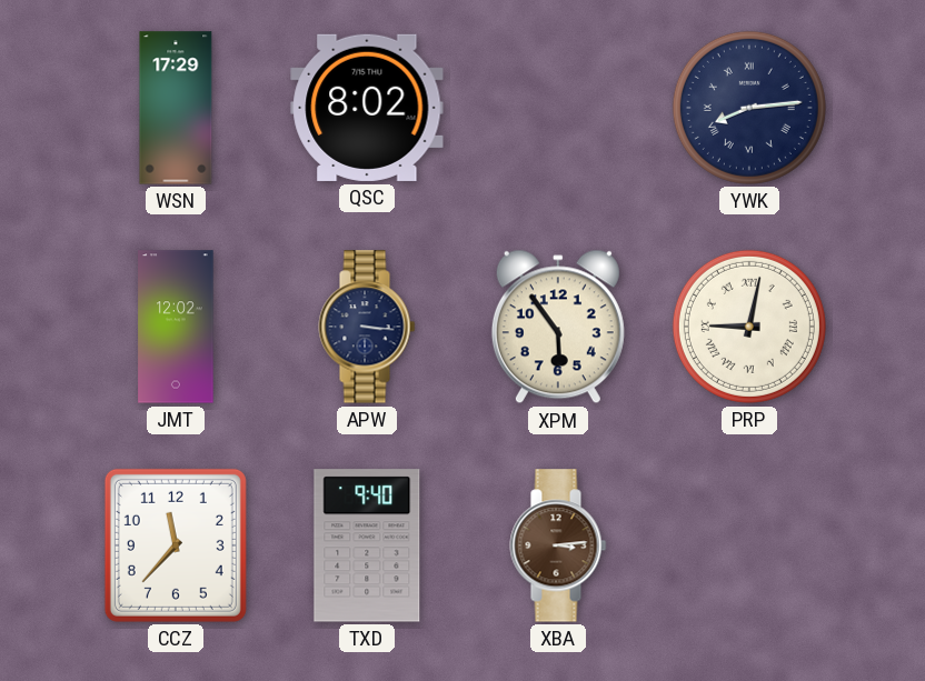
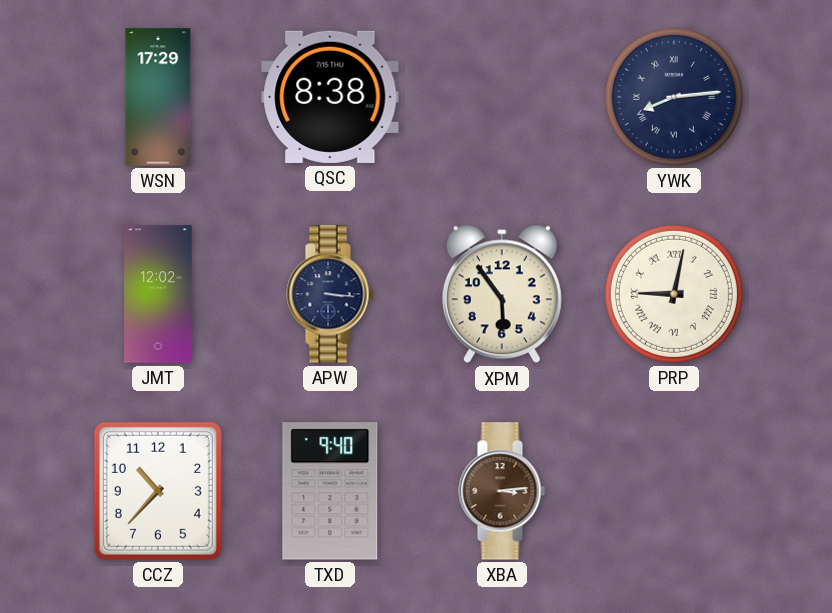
QSC: 8:02 -> 8:38 (330, 97)
CCZ: 11:37 -> 10:37 (158, 491)
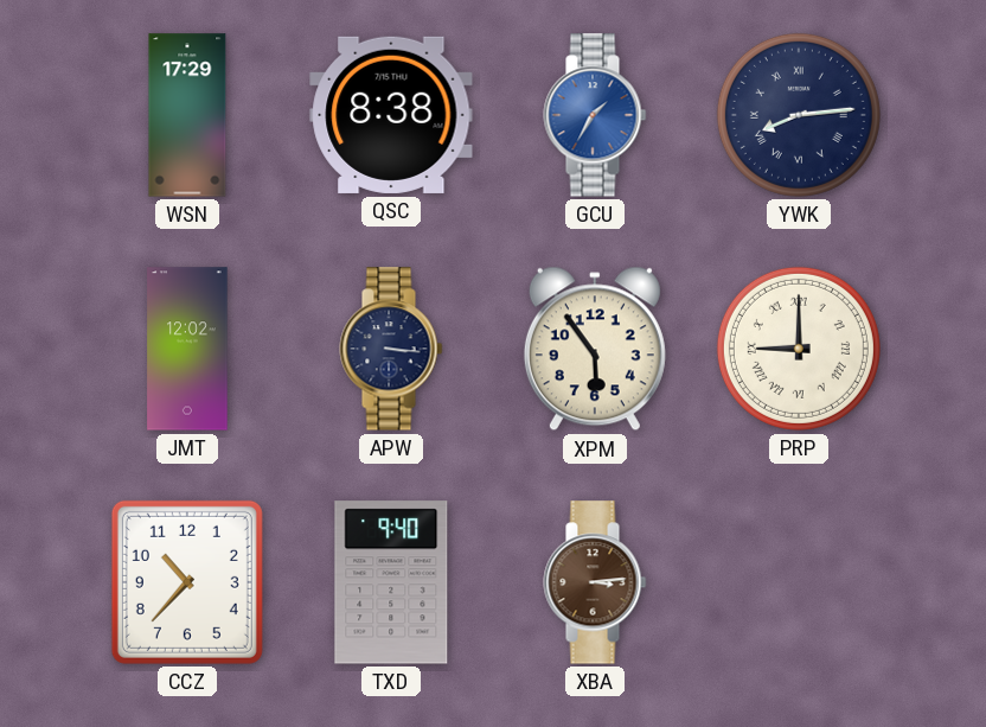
GCU: none -> 1:35 (595, 115)
PRP: 9:02 -> 9:00 (799, 349)
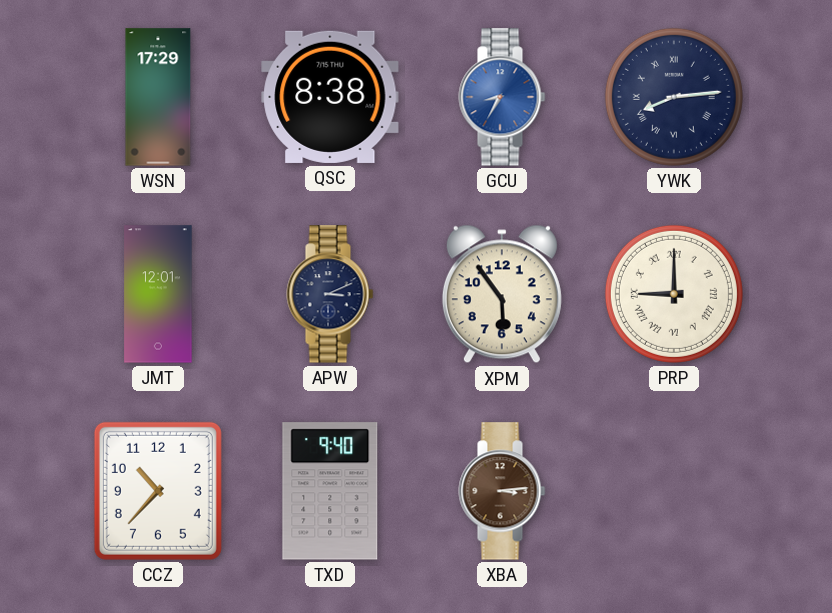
GCU: 1:35 -> 8:35 (502, 97)
JMT: 12:02 -> 12:01 (158, 294)
APW: 3:16 -> 3:11 (330, 294)
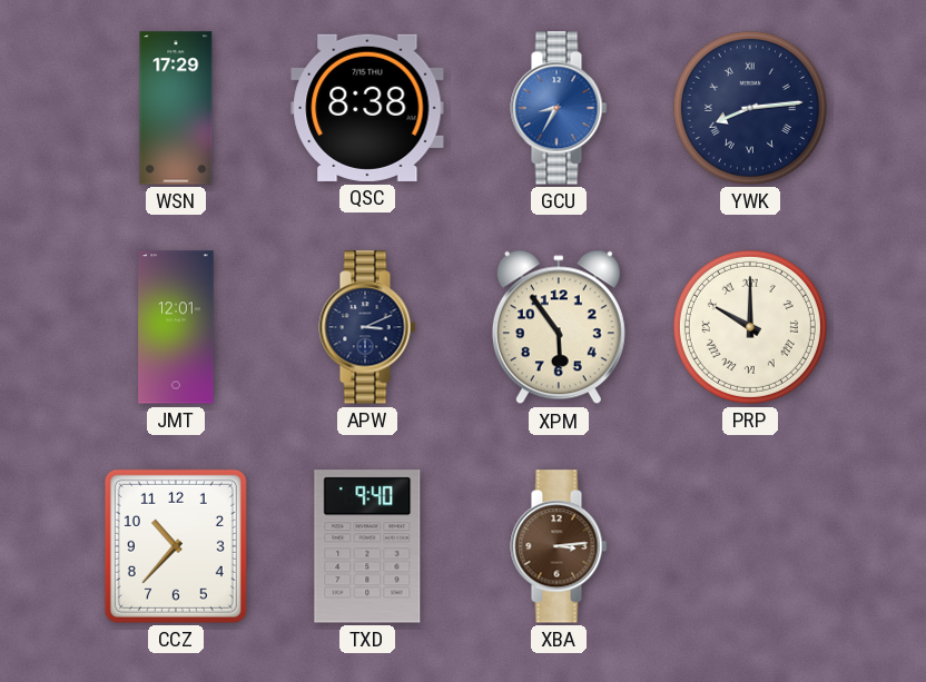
PRP: 9:00 -> 10:00 (750, 327)
